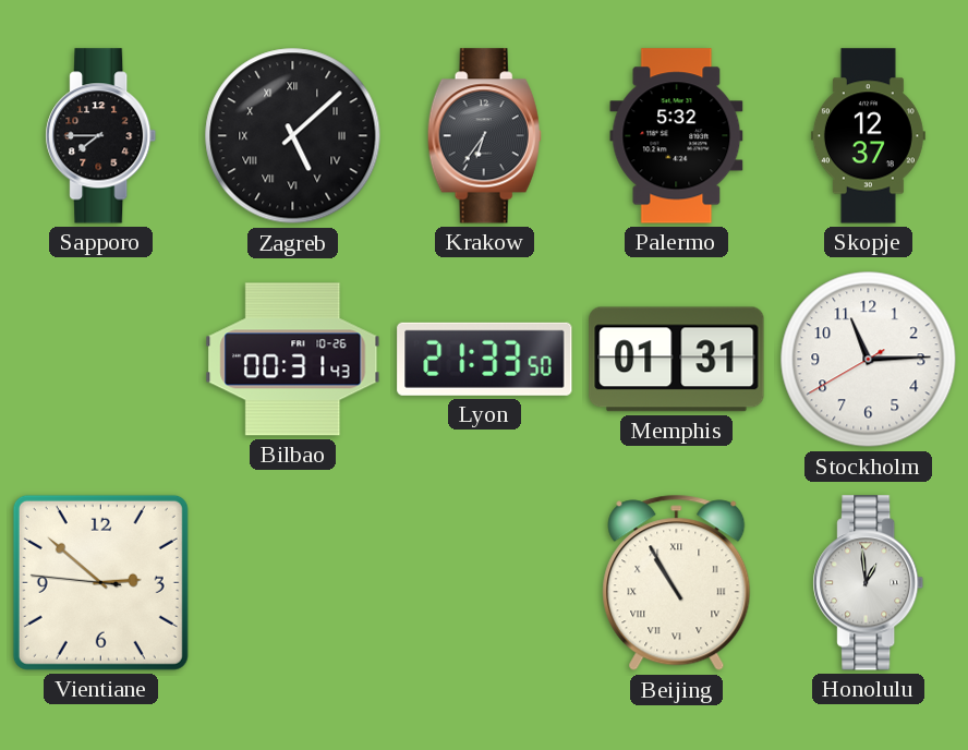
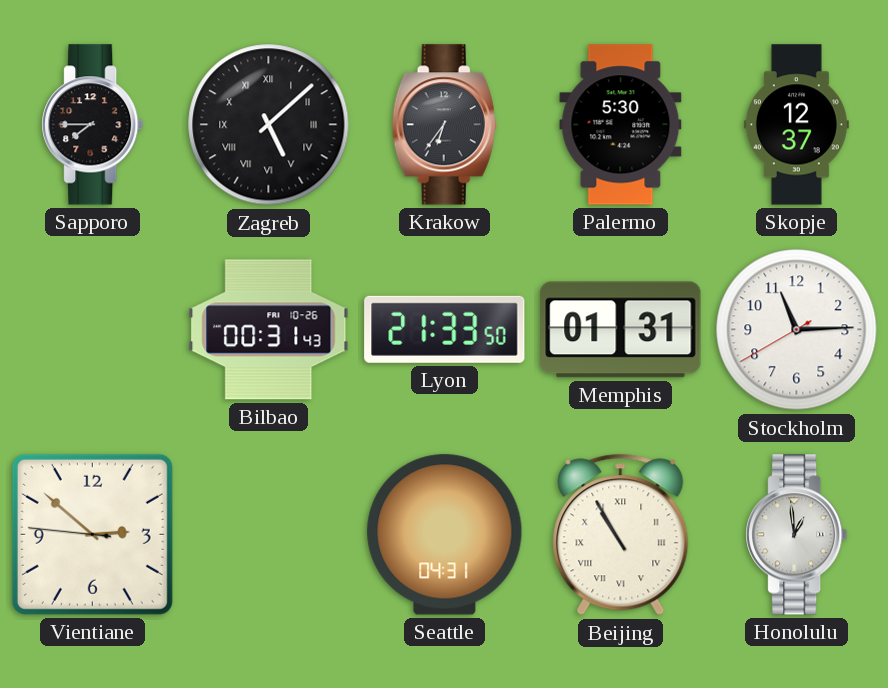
Palermo: 5:32 -> 5:30 (621, 125)
Seattle: none -> 04:31 (445, 535)
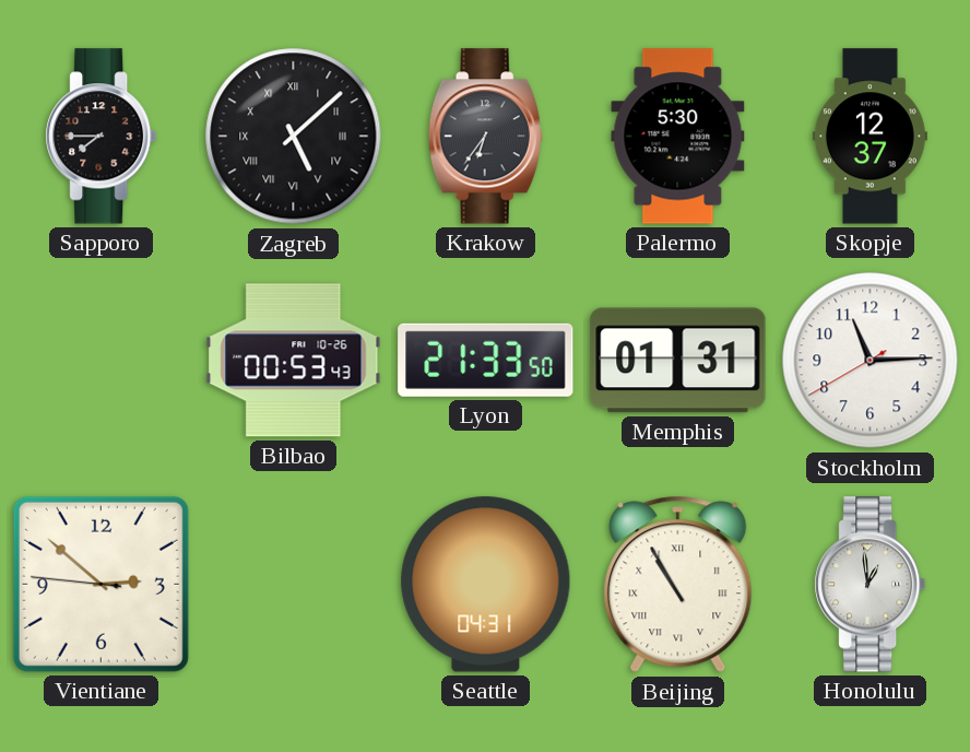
Bilbao: 00:31 -> 00:53 (294, 361)
